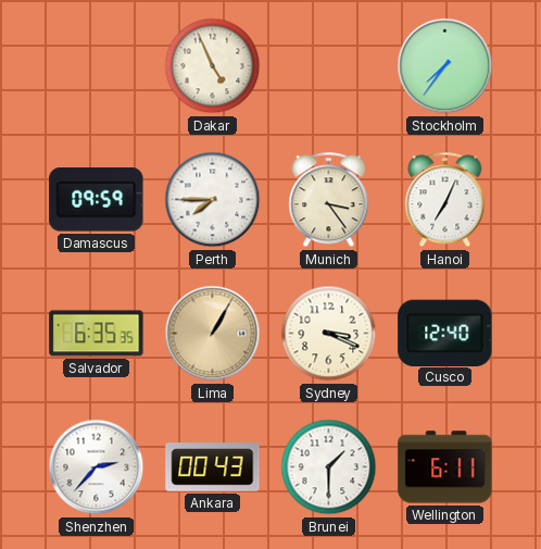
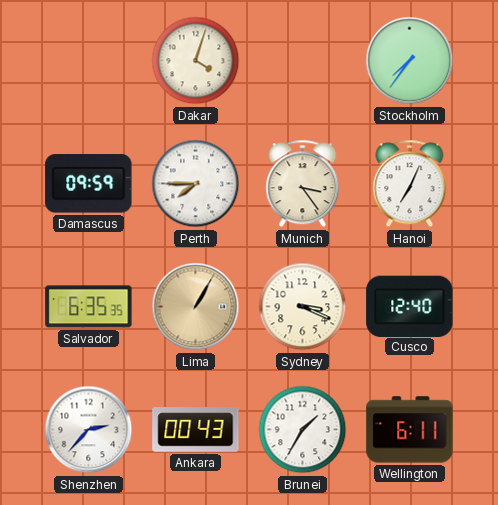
Dakar: 4:56 -> 4:03 (196, 61)
Brunei: 1:30 -> 1:35 (303, 430)
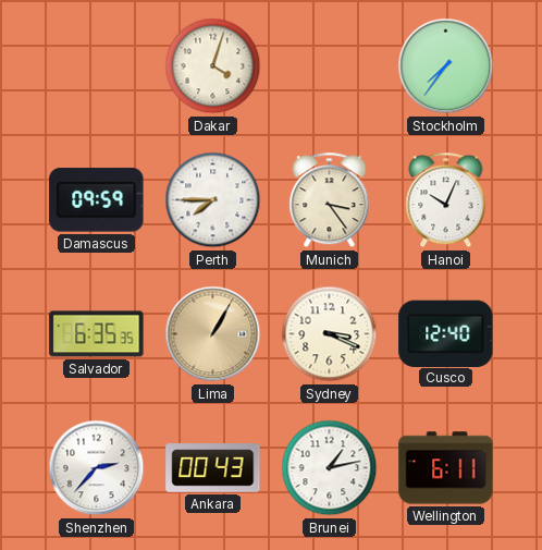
Hanoi: 7:04 -> 10:04 (446, 200)
Brunei: 1:35 -> 1:13 (330, 468)
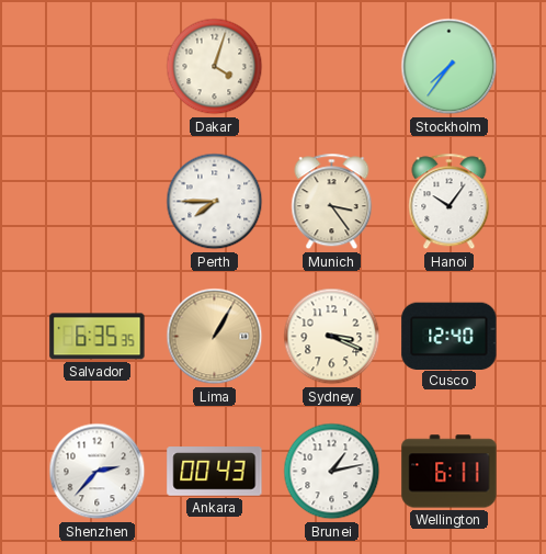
Damascus: 09:59 -> none (97, 200)
Hanoi: 10:04 -> 10:06 (450, 202)
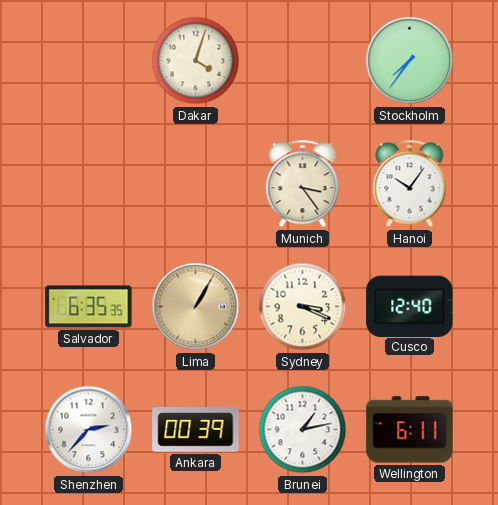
Perth: 7:45 -> none (215, 202)
Ankara: 00:43 -> 00:39 (196, 430)
